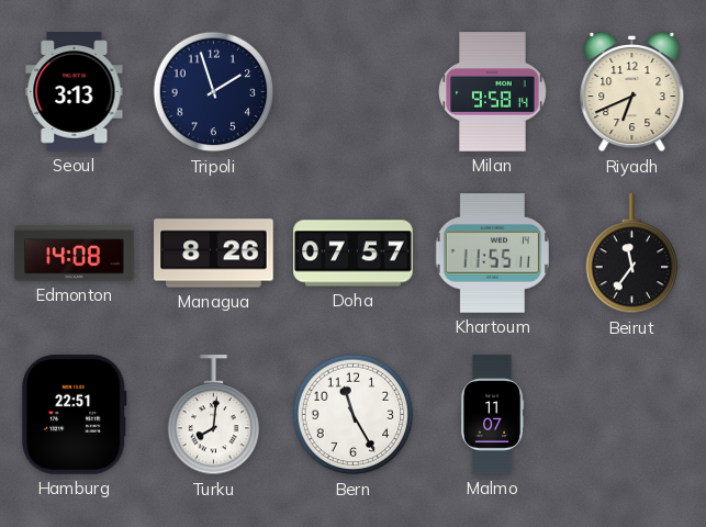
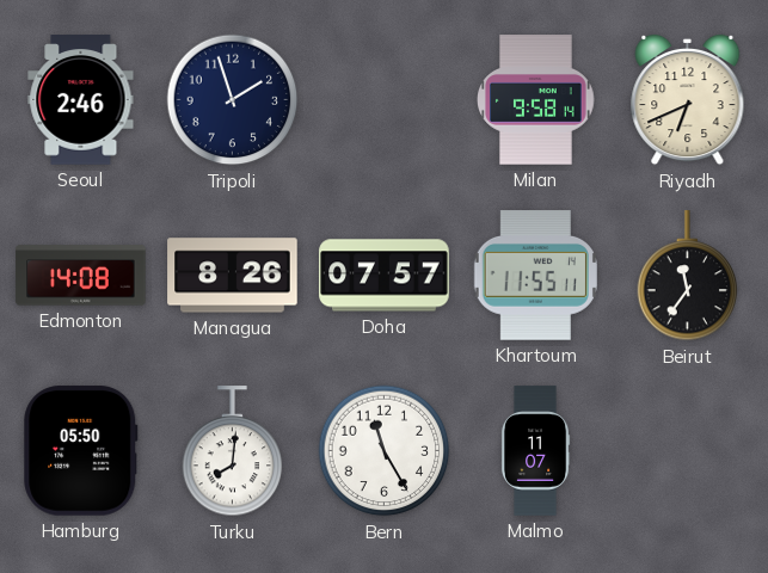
Seoul: 3:13 -> 2:46 (81, 100)
Hamburg: 22:51 -> 05:50 (81, 451)
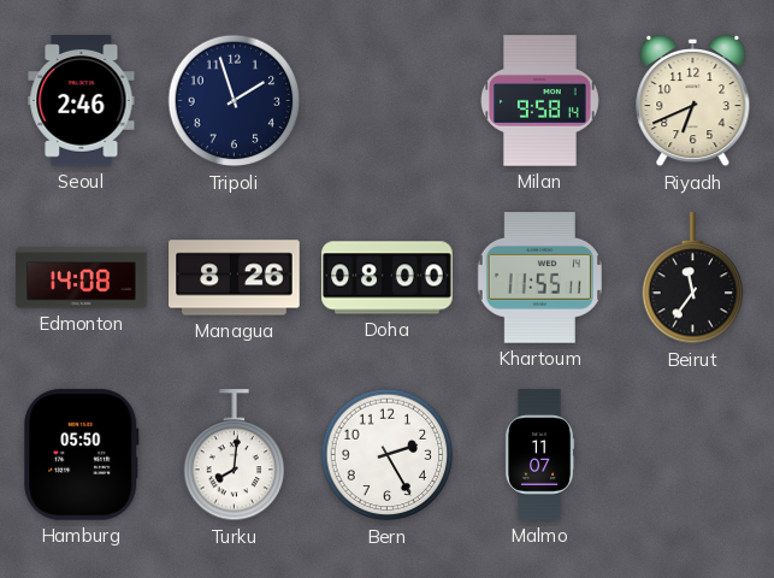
Doha: 07:57 -> 08:00 (388, 278)
Bern: 11:25 -> 2:25 (388, 455)
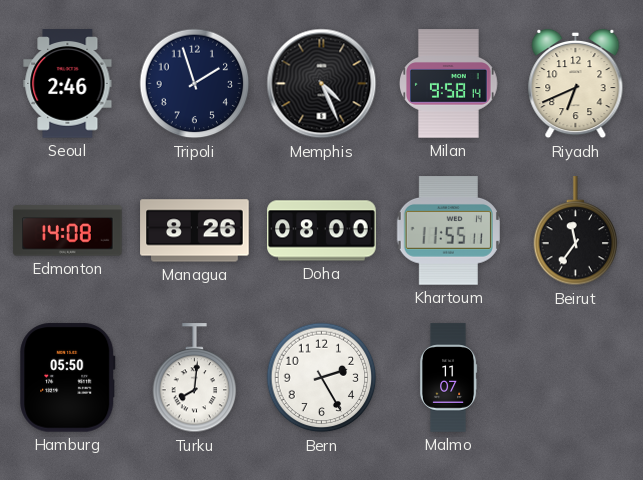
Memphis: none -> 4:26 (322, 84)
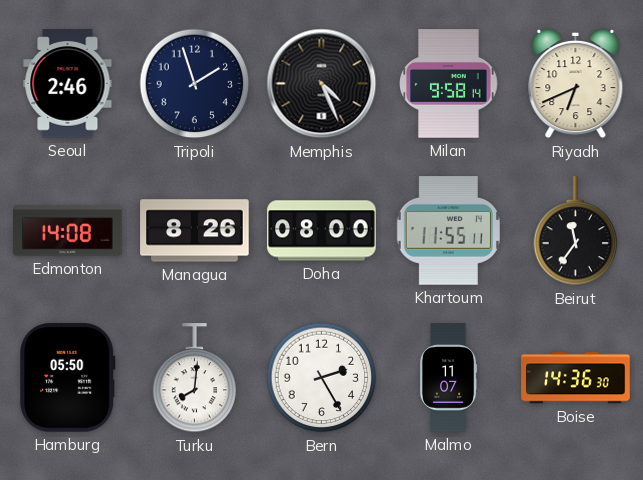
Boise: none -> 14:36 (576, 378)
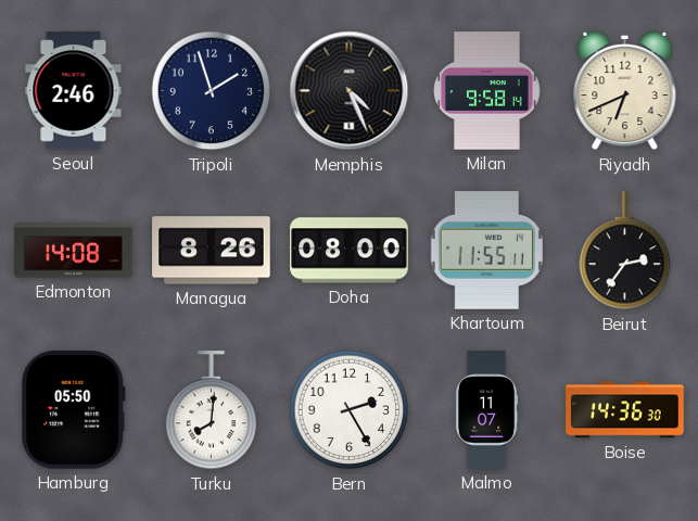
Beirut: 11:36 -> 2:36 (625, 251)
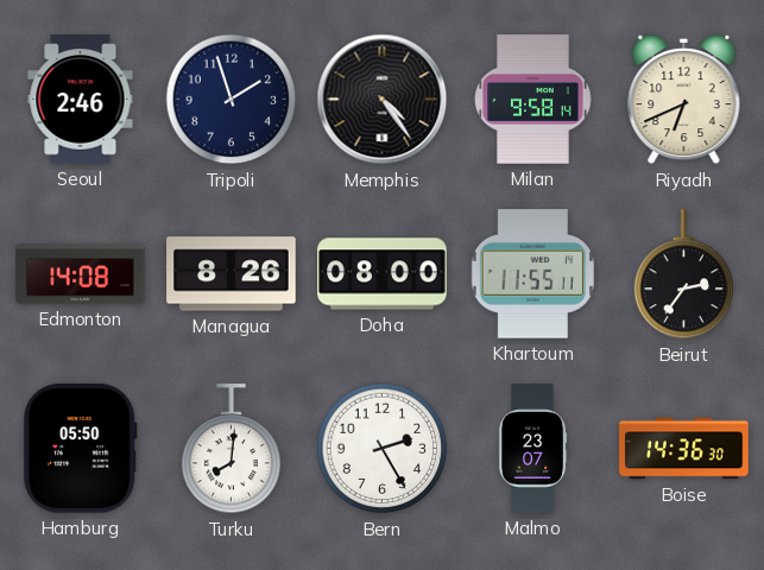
Memphis: 4:26 -> 4:24 (383, 100)
Malmo: 11:07 -> 23:07 (532, 449)
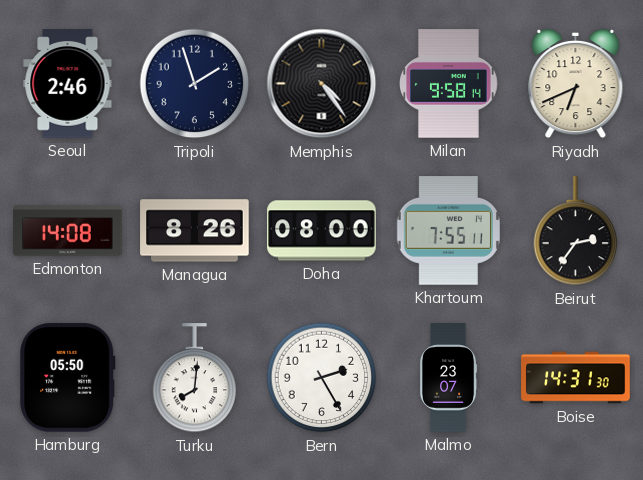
Khartoum: 11:55 -> 7:55 (448, 231)
Boise: 14:36 -> 14:31 (576, 378)
